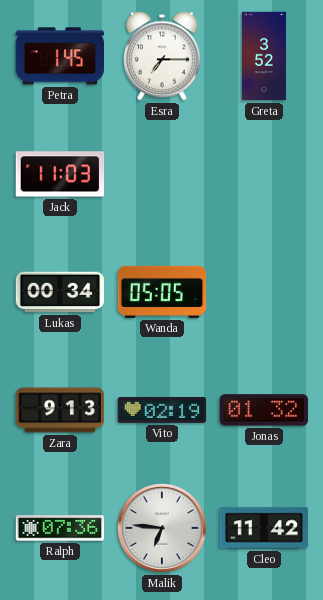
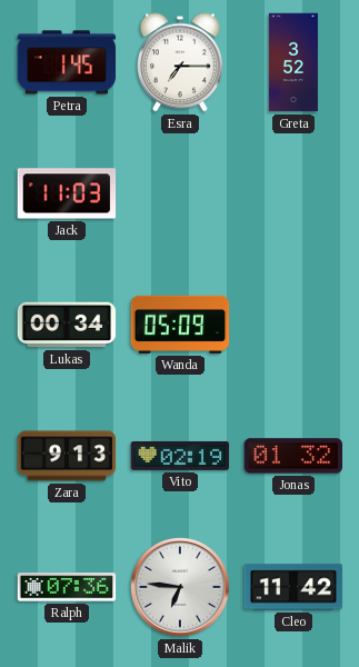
Wanda: 05:05 -> 05:09 (180, 325)
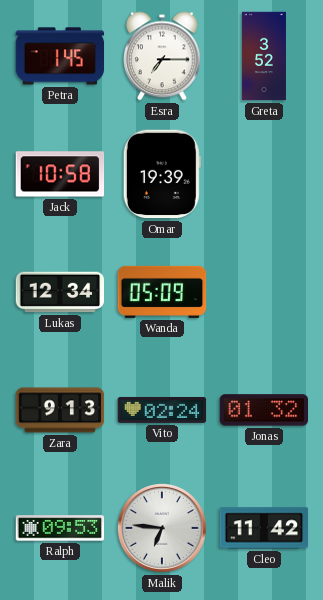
Jack: 11:03 -> 10:58 (60, 174)
Omar: none -> 19:39 (162, 174)
Lukas: 00:34 -> 12:34 (60, 292)
Vito: 02:19 -> 02:24 (162, 410)
Ralph: 07:36 -> 09:53 (60, 528)
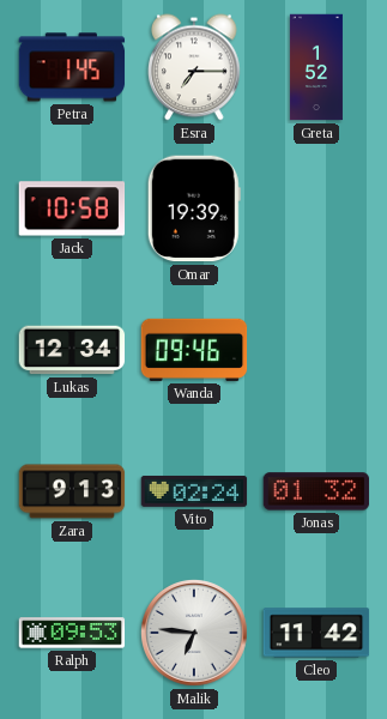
Greta: 3:52 -> 1:52 (316, 67)
Wanda: 05:09 -> 09:46 (194, 350)
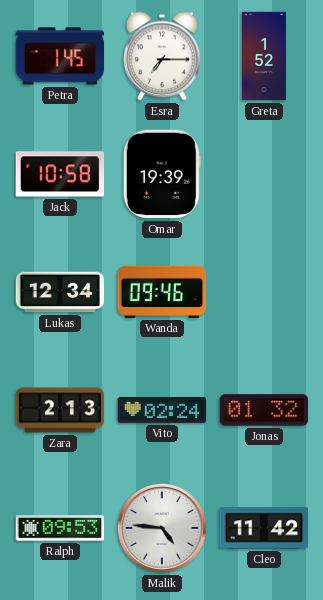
Zara: 9:13 -> 2:13 (60, 410)
Malik: 6:46 -> 4:46 (163, 529)
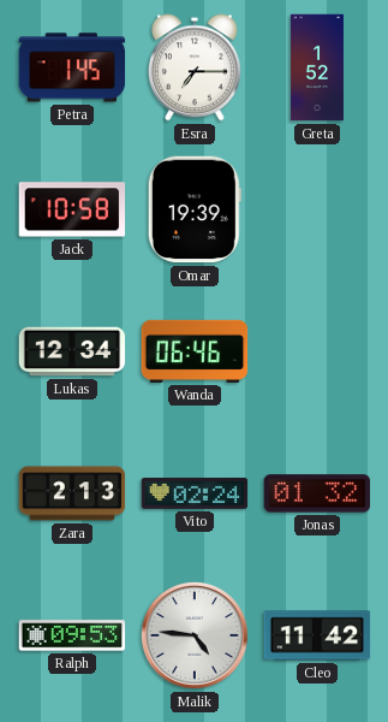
Wanda: 09:46 -> 06:46 (195, 351)
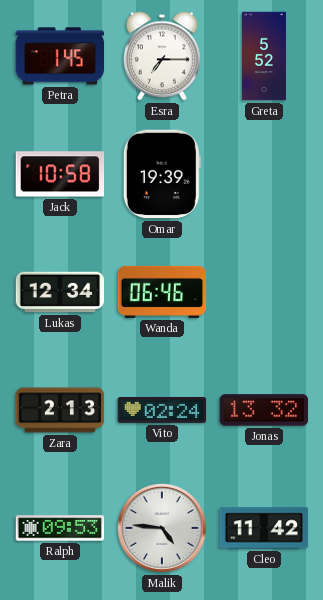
Greta: 1:52 -> 5:52 (264, 56)
Jonas: 01:32 -> 13:32 (264, 410)
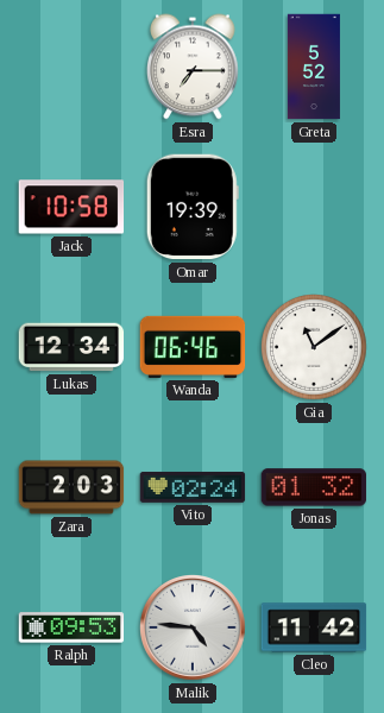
Petra: 1:45 -> none (60, 56)
Gia: none -> 11:09 (315, 348)
Zara: 2:13 -> 2:03 (71, 487)
Jonas: 13:32 -> 01:32 (314, 487)
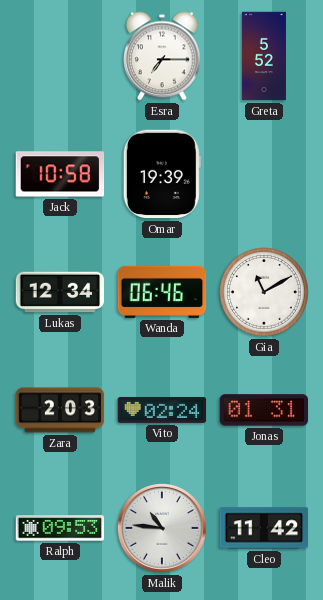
Gia: 11:09 -> 11:10 (265, 293)
Jonas: 01:32 -> 01:31 (264, 410)
Malik: 4:46 -> 10:46 (163, 529)
